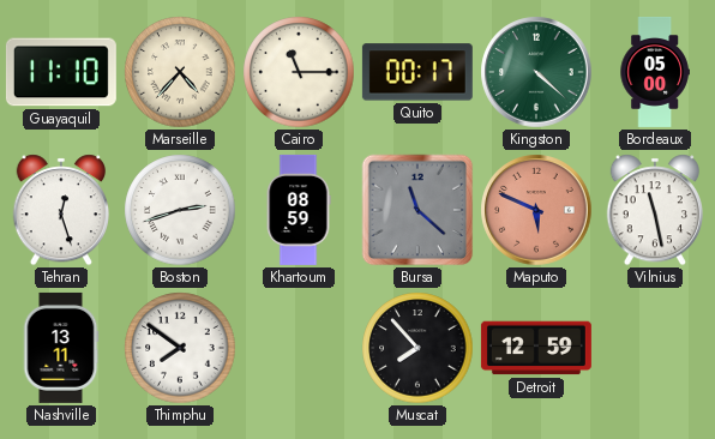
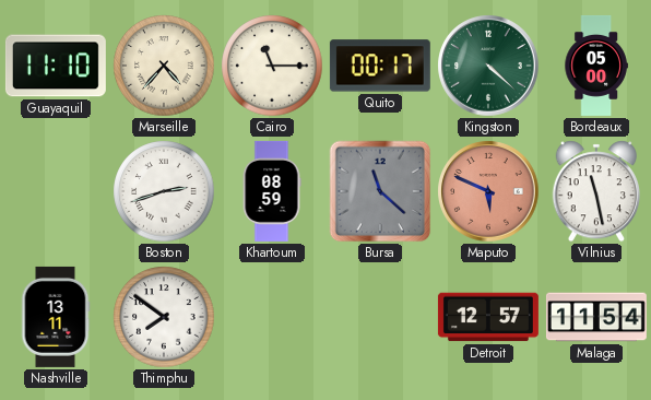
Tehran: 12:27 -> none (60, 210)
Muscat: 7:53 -> none (417, 348)
Detroit: 12:59 -> 12:57 (488, 317)
Malaga: none -> 11:54 (596, 317)
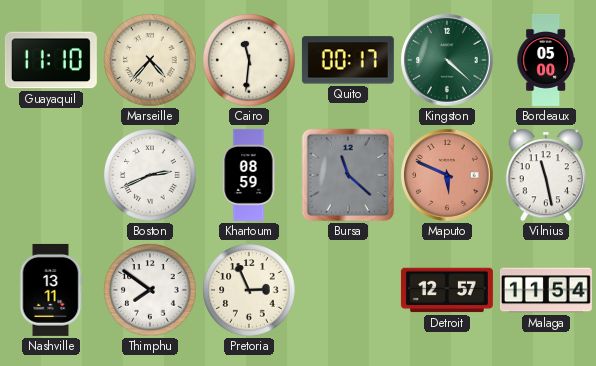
Cairo: 11:15 -> 11:31 (249, 60)
Boston: 2:42 -> 2:41 (150, 175)
Pretoria: none -> 2:56 (249, 290)
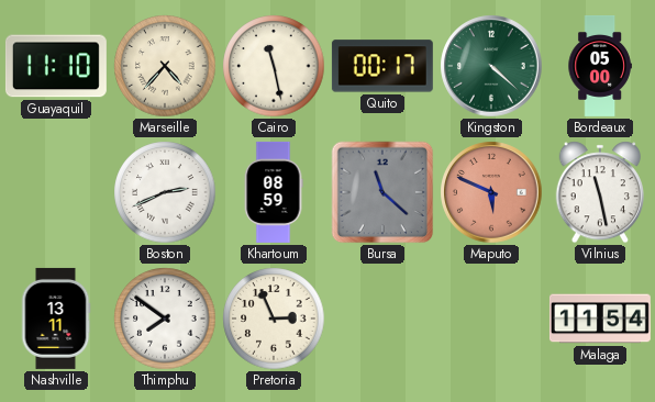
Cairo: 11:31 -> 11:28 (274, 66)
Detroit: 12:57 -> none (447, 290)
